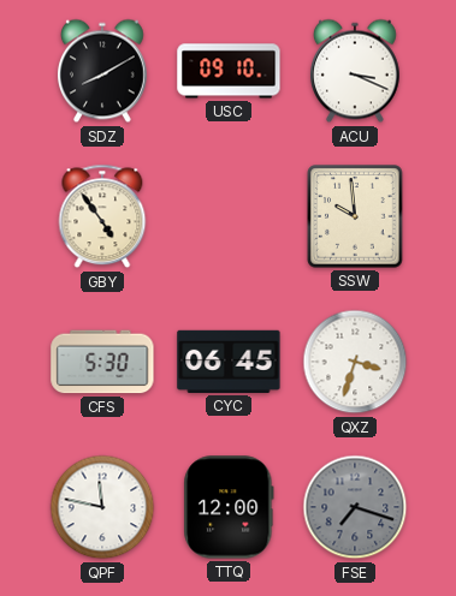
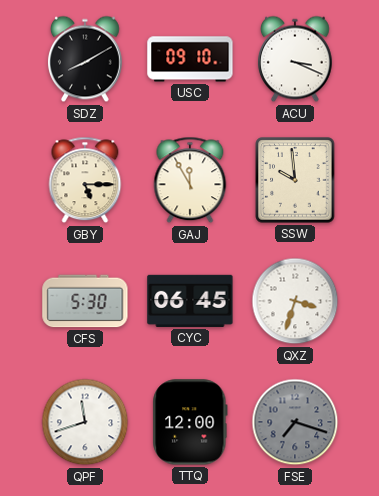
GBY: 4:54 -> 5:15 (85, 180)
GAJ: none -> 11:55 (190, 180)
QPF: 11:47 -> 11:42 (85, 422)
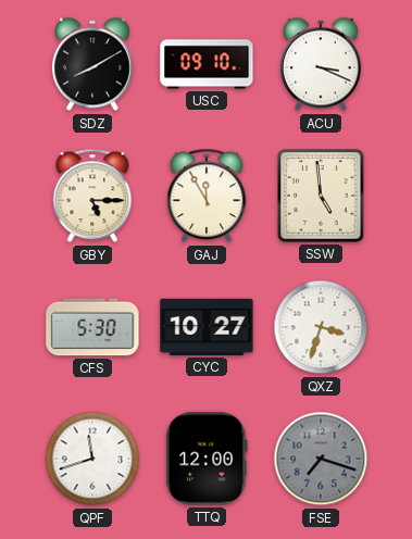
SSW: 9:59 -> 4:59 (321, 196)
CYC: 06:45 -> 10:27 (207, 327)
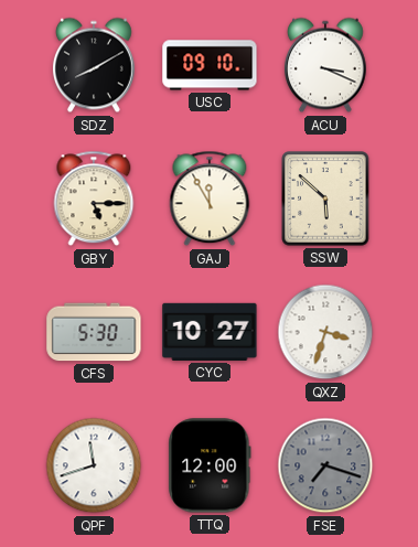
SSW: 4:59 -> 5:52 (325, 199)
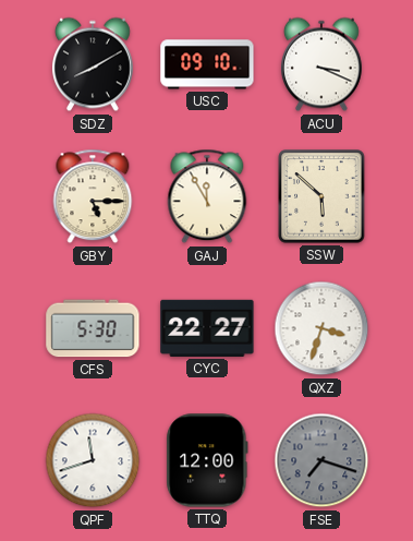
CYC: 10:27 -> 22:27 (207, 328)
